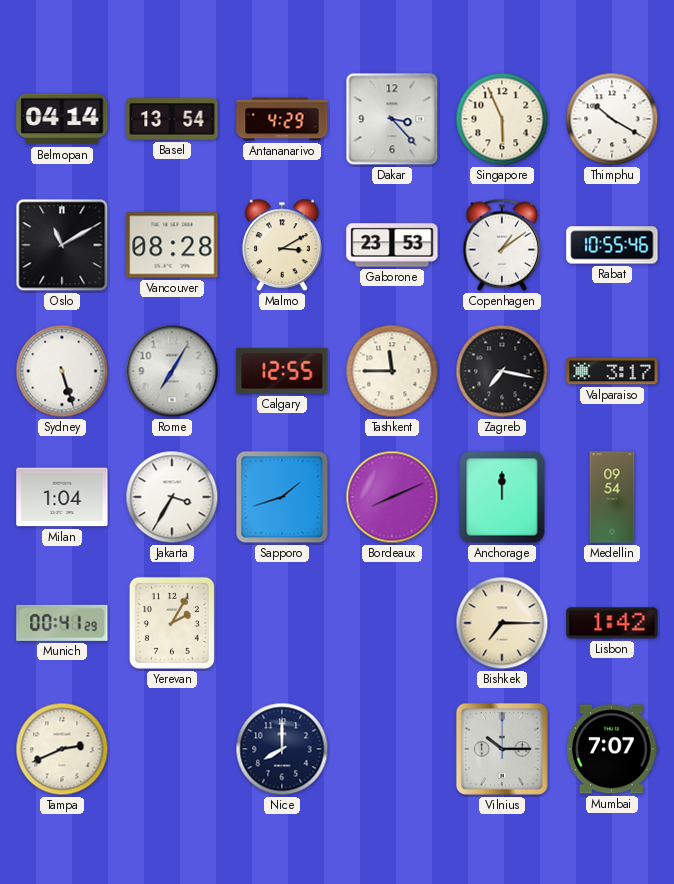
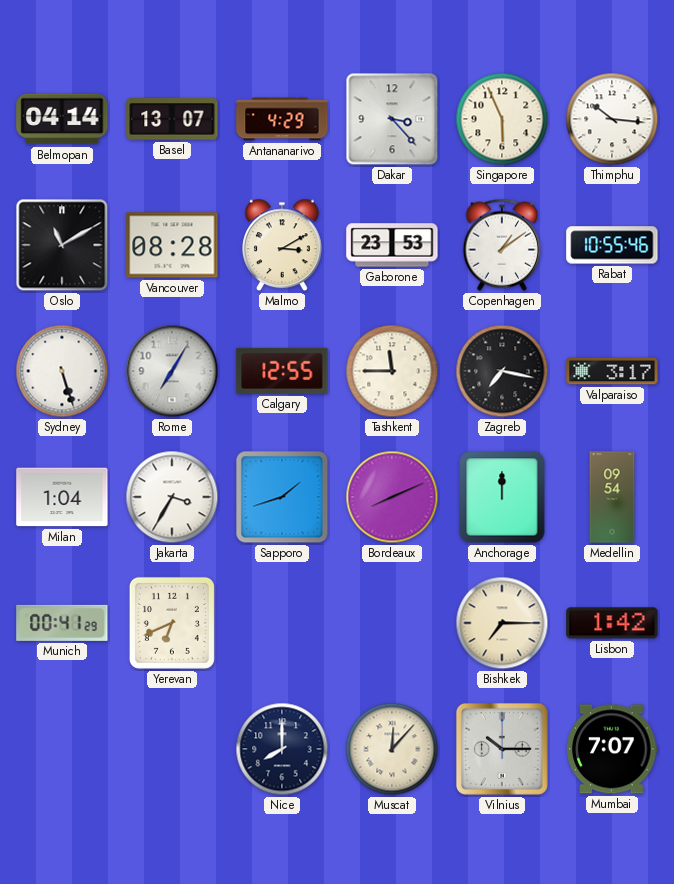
Basel: 13:54 -> 13:07 (172, 119)
Thimphu: 10:20 -> 10:16 (612, 119)
Yerevan: 2:05 -> 6:41 (172, 623)
Tampa: 2:41 -> none (62, 749)
Muscat: none -> 12:07 (392, 749)
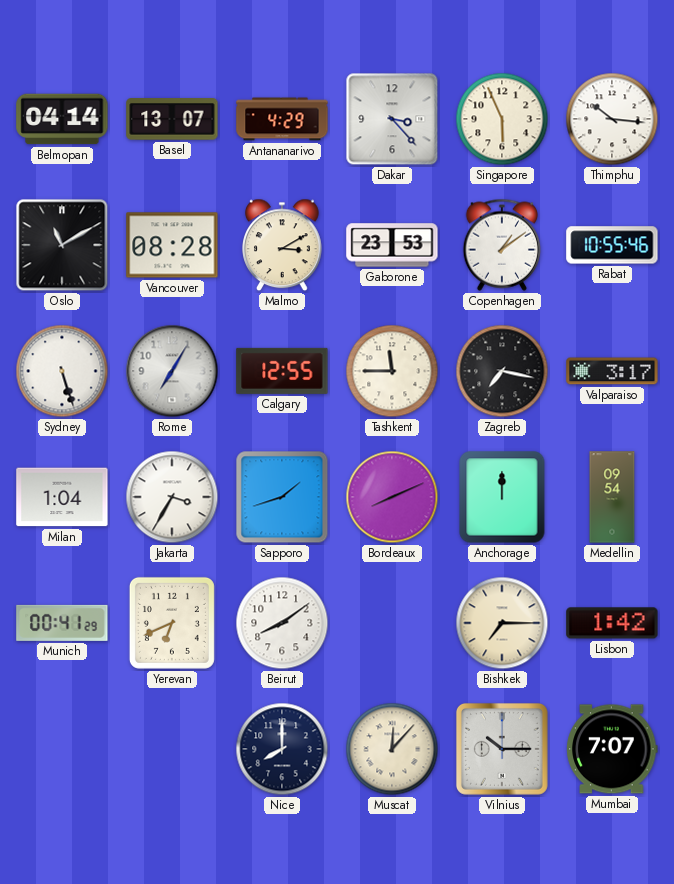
Beirut: none -> 8:09 (282, 623)
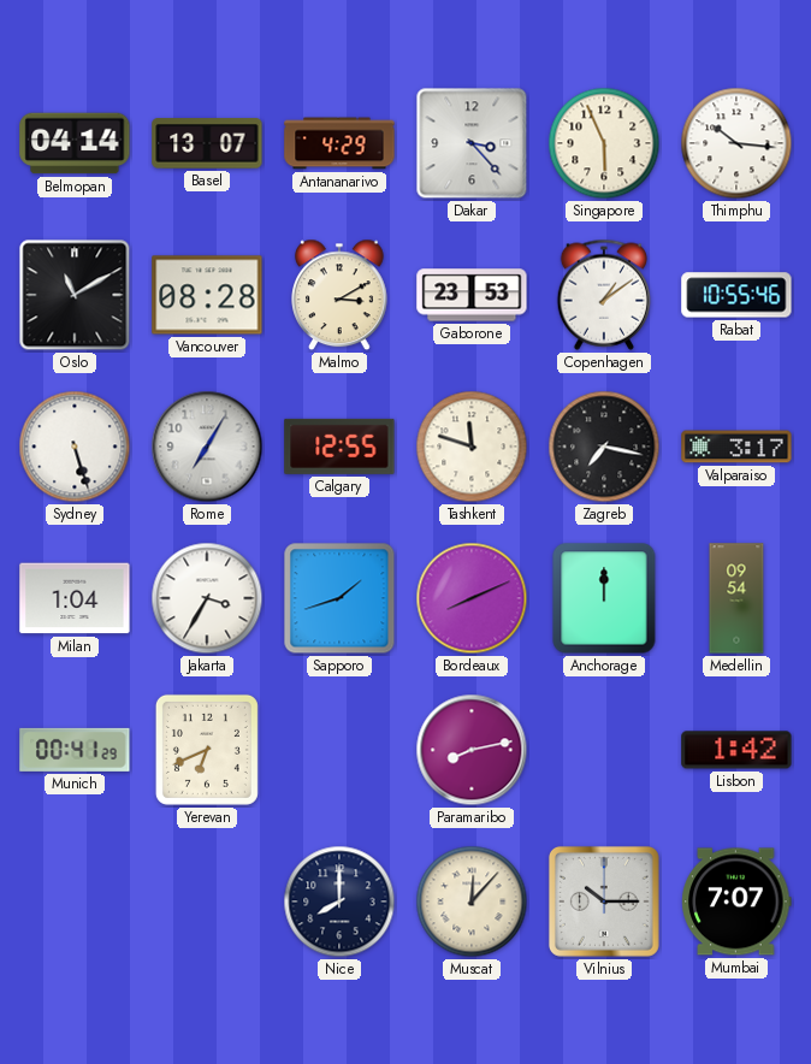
Tashkent: 11:45 -> 11:48 (472, 447)
Beirut: 8:09 -> none (282, 623)
Paramaribo: none -> 8:13 (472, 750)
Bishkek: 7:15 -> none (502, 623)
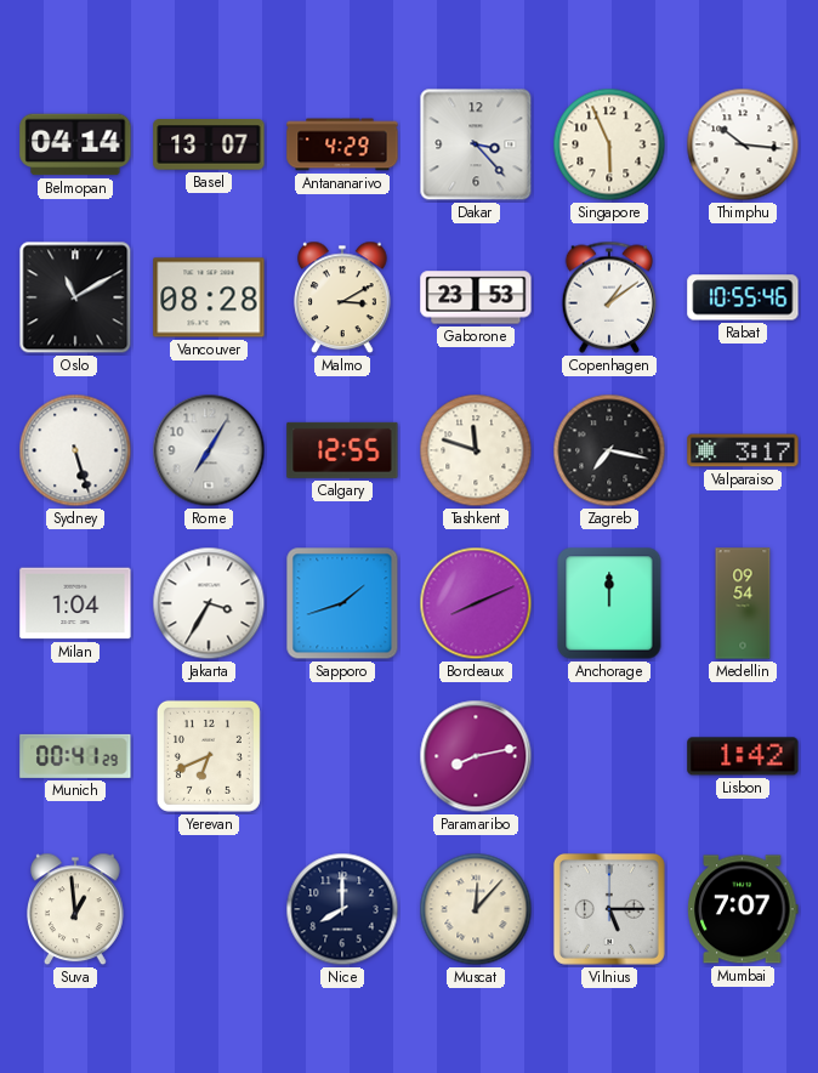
Suva: none -> 12:59 (76, 909)
Vilnius: 10:15 -> 5:15 (609, 909)
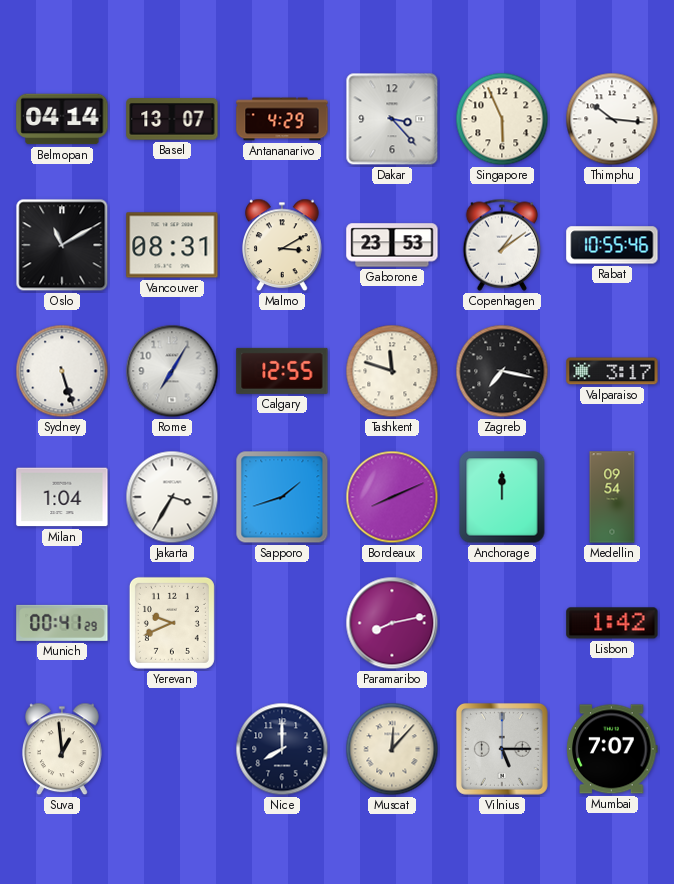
Vancouver: 08:28 -> 08:31 (172, 245)
Yerevan: 6:41 -> 9:41 (172, 623)
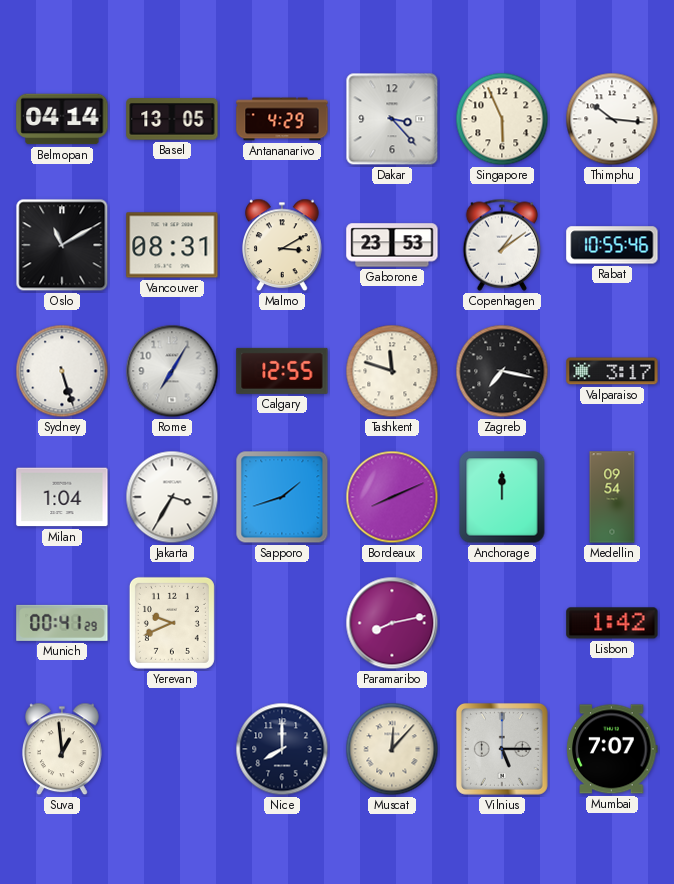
Basel: 13:07 -> 13:05 (172, 119)
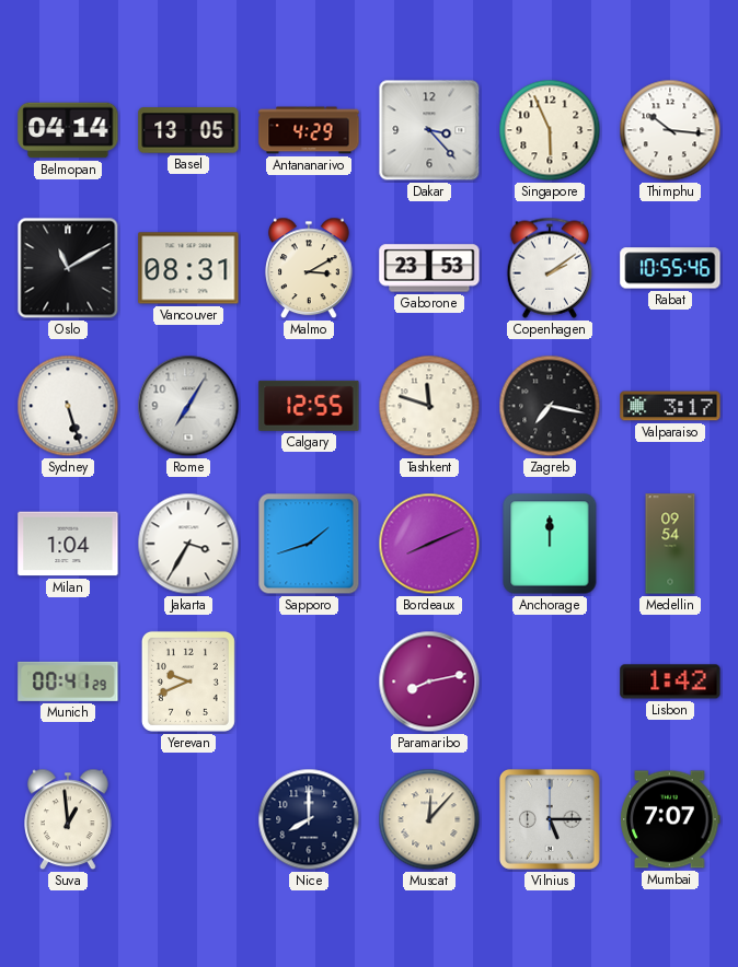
Copenhagen: 1:09 -> 2:09 (550, 268)
